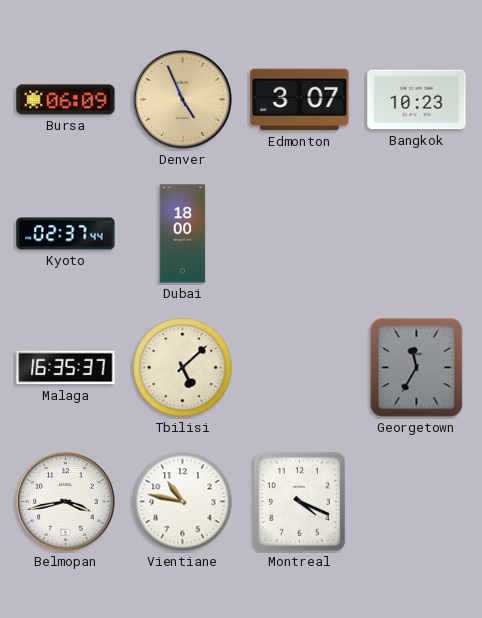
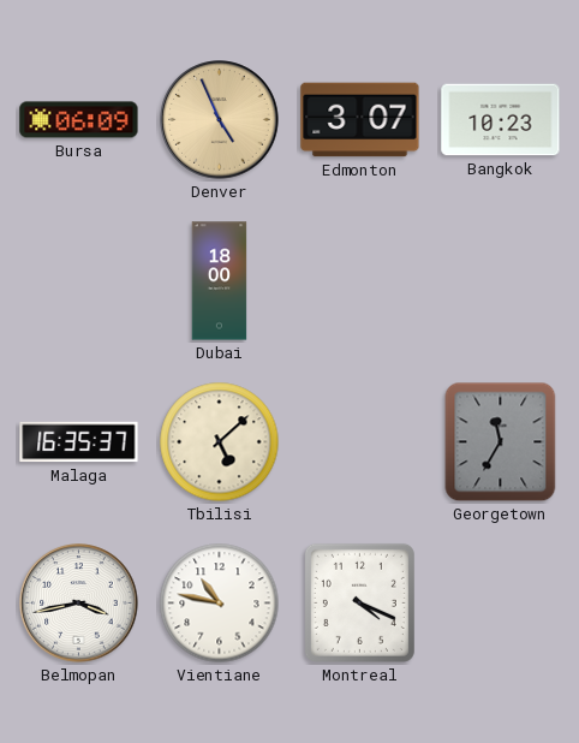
Kyoto: 02:37 -> none (66, 234)
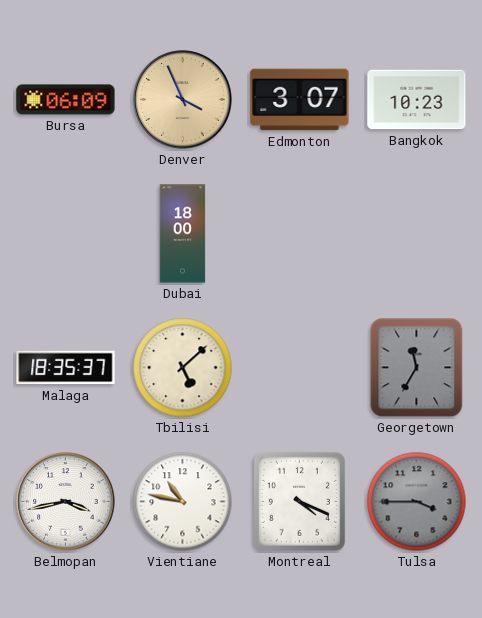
Denver: 4:56 -> 3:56 (183, 100)
Malaga: 16:35 -> 18:35 (66, 368)
Tulsa: none -> 3:45 (417, 502)
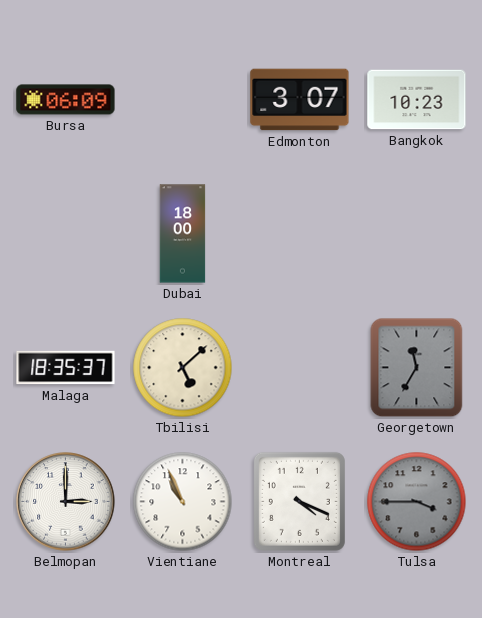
Denver: 3:56 -> none (183, 100)
Belmopan: 3:43 -> 3:00 (66, 502)
Vientiane: 10:47 -> 10:56 (183, 502)
